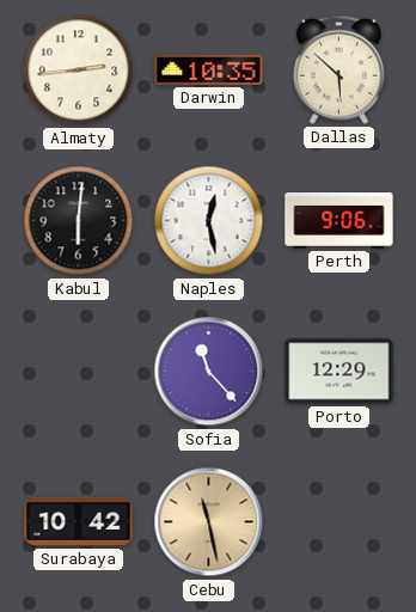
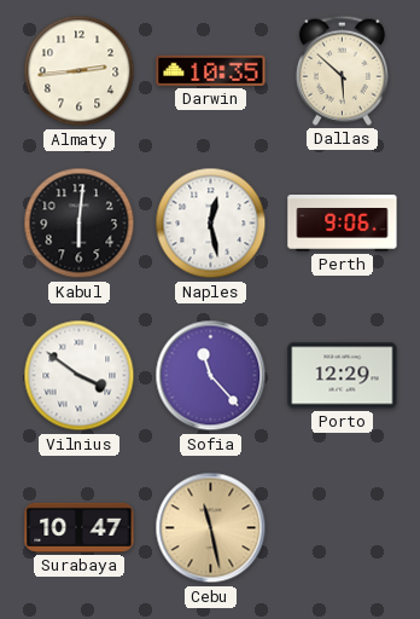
Vilnius: none -> 3:51 (80, 376)
Surabaya: 10:42 -> 10:47 (80, 527)
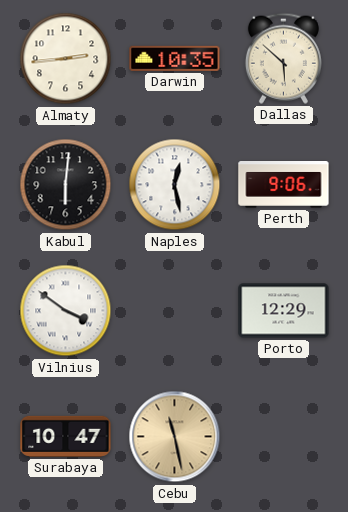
Sofia: 11:23 -> none (211, 376)
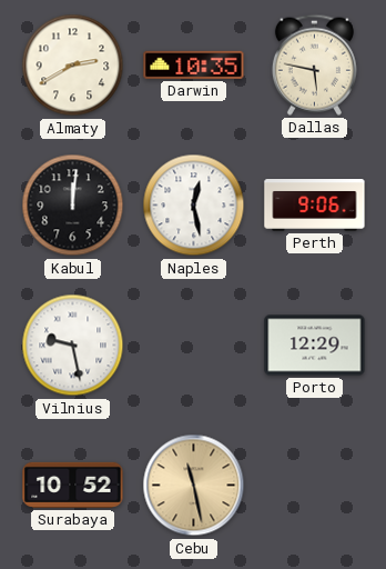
Almaty: 2:44 -> 2:40 (73, 66)
Dallas: 5:52 -> 5:47 (314, 64)
Kabul: 6:01 -> 12:01 (73, 206)
Vilnius: 3:51 -> 9:28 (73, 346)
Surabaya: 10:47 -> 10:52 (73, 485)
